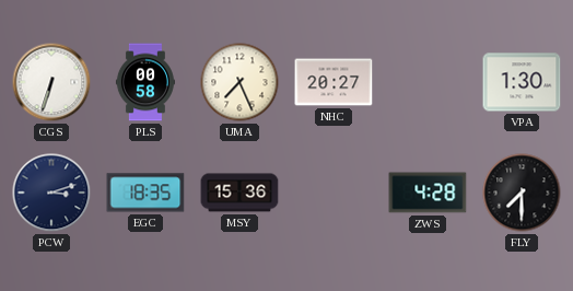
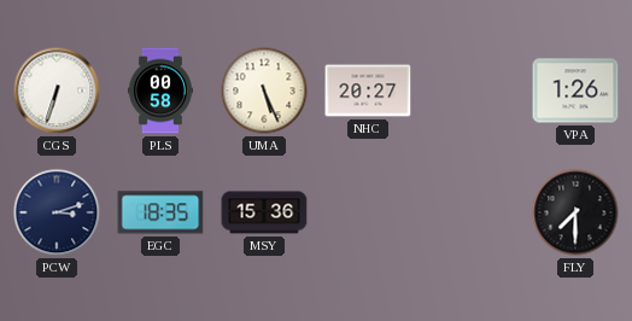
UMA: 7:26 -> 5:26 (264, 91)
VPA: 1:30 -> 1:26 (575, 91)
ZWS: 4:28 -> none (428, 193)
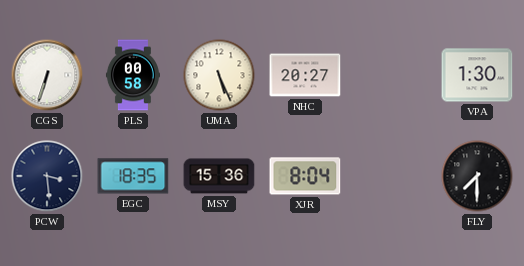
VPA: 1:26 -> 1:30 (477, 75)
PCW: 3:12 -> 3:29 (47, 176)
XJR: none -> 8:04 (305, 176)
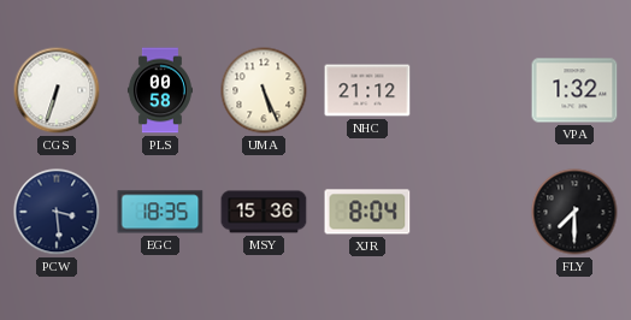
NHC: 20:27 -> 21:12 (367, 90)
VPA: 1:30 -> 1:32 (574, 90)
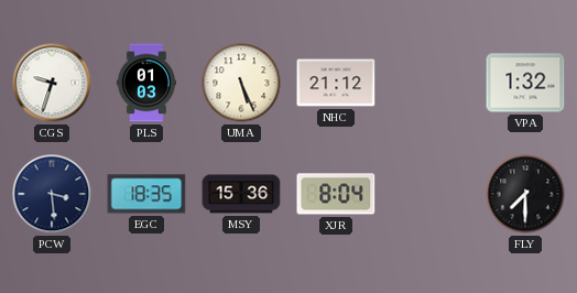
CGS: 6:33 -> 9:33 (52, 83)
PLS: 00:58 -> 01:03 (146, 83)
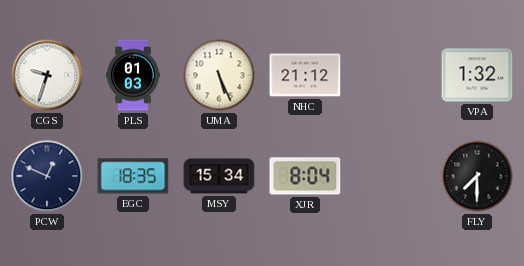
PCW: 3:29 -> 12:49 (47, 176)
MSY: 15:36 -> 15:34 (219, 176)
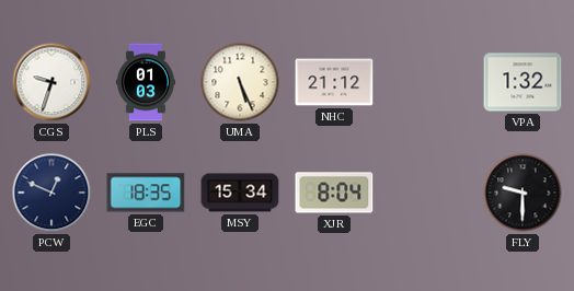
FLY: 7:30 -> 9:30 (523, 193)
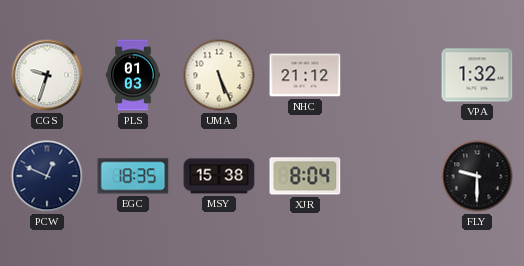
MSY: 15:34 -> 15:38 (219, 176)
